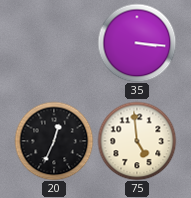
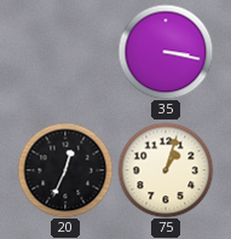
35: 3:16 -> 3:17 (166, 52)
75: 4:59 -> 1:03 (166, 170)
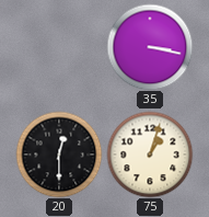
20: 12:34 -> 12:30 (59, 155)
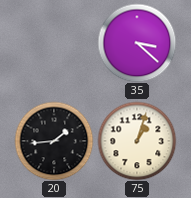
35: 3:17 -> 3:22 (137, 43)
20: 12:30 -> 1:44 (54, 141)
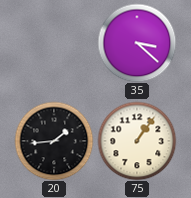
75: 1:03 -> 1:06 (137, 141)
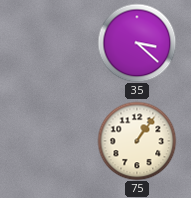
20: 1:44 -> none (54, 141)
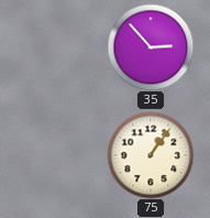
35: 3:22 -> 2:53 (151, 47)
